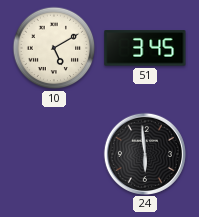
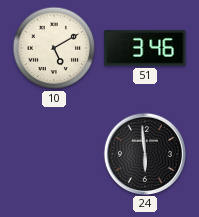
51: 3:45 -> 3:46 (145, 48)
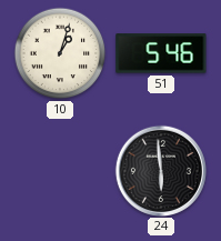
10: 5:10 -> 1:03 (60, 53)
51: 3:46 -> 5:46 (161, 53)
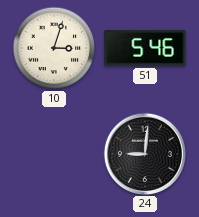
10: 1:03 -> 3:03 (54, 48)
24: 5:59 -> 9:01 (144, 153)
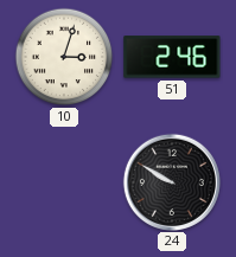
51: 5:46 -> 2:46 (172, 57)
24: 9:01 -> 9:50 (171, 181)
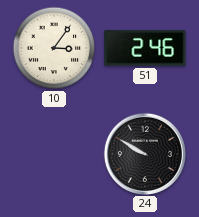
10: 3:03 -> 3:06 (54, 48)
